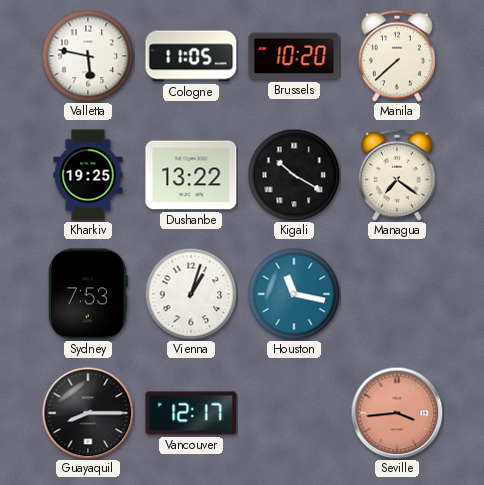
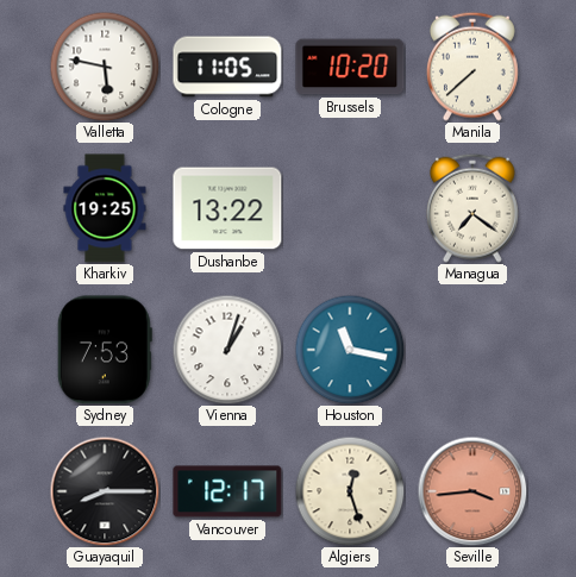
Kigali: 10:20 -> none (294, 175)
Algiers: none -> 12:27 (350, 491)
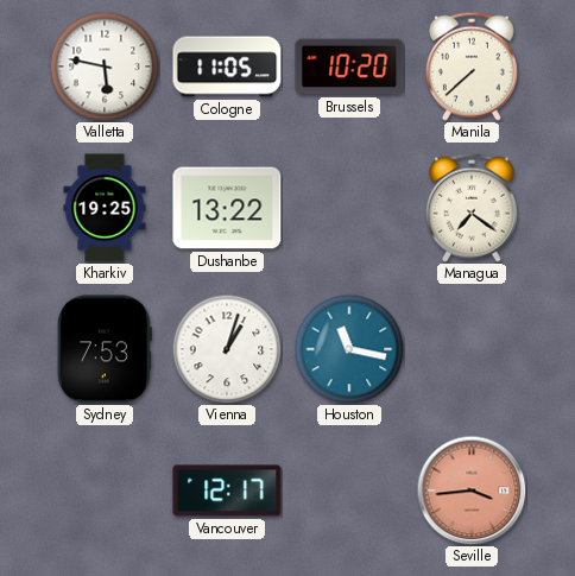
Guayaquil: 8:15 -> none (105, 491)
Algiers: 12:27 -> none (350, 491)
